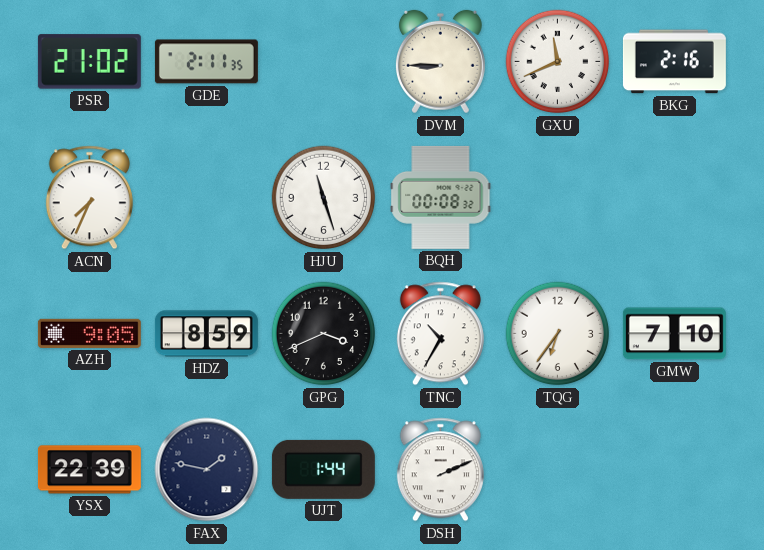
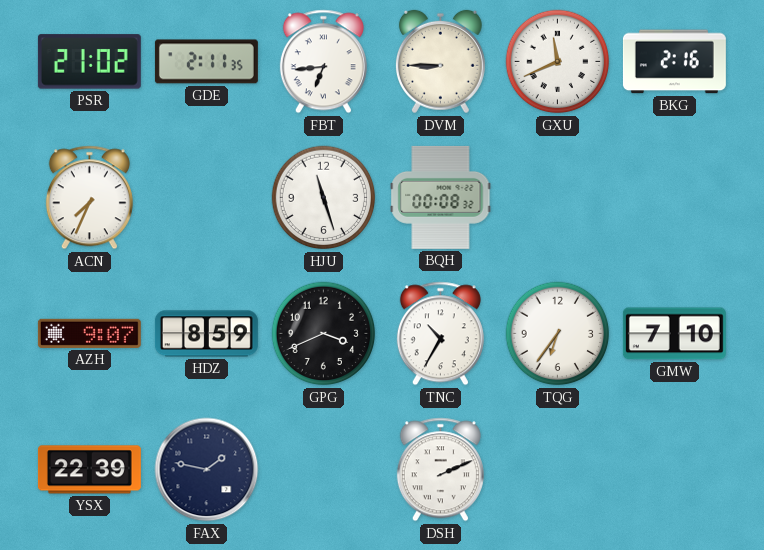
FBT: none -> 6:44 (323, 62)
AZH: 9:05 -> 9:07 (89, 333)
UJT: 1:44 -> none (323, 469)
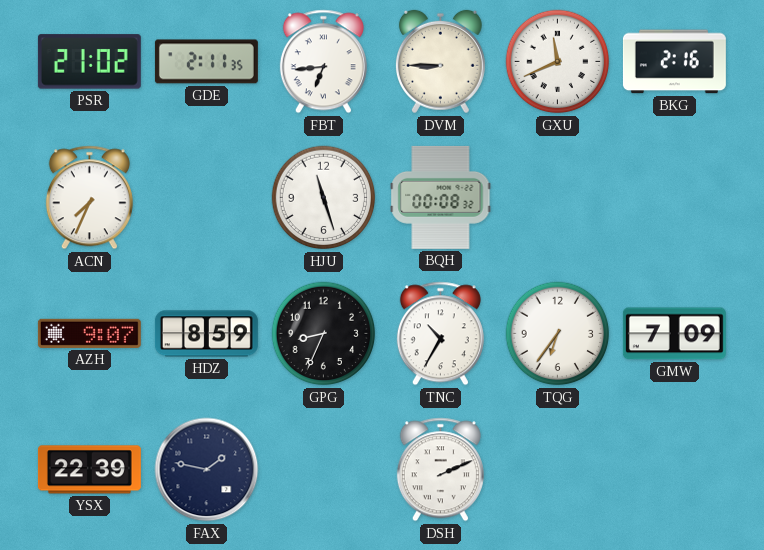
GPG: 3:41 -> 8:34 (324, 334)
GMW: 7:10 -> 7:09 (674, 334)
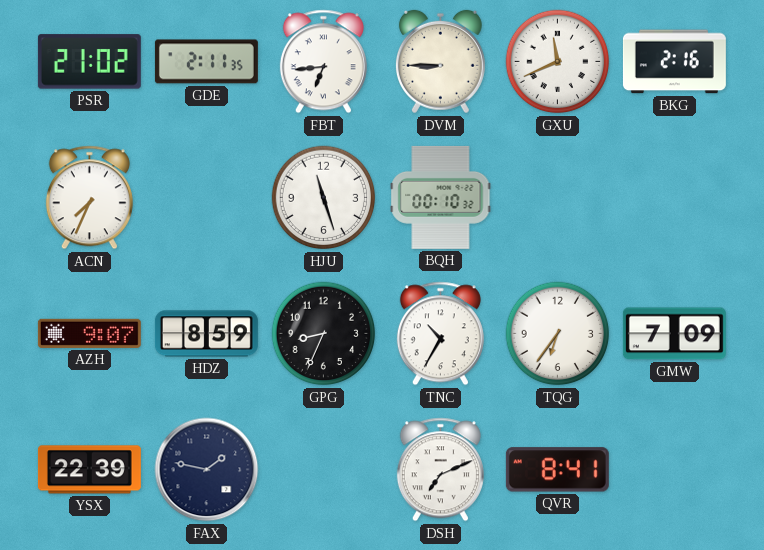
BQH: 00:08 -> 00:10 (441, 197)
DSH: 2:11 -> 7:11 (440, 470)
QVR: none -> 8:41 (557, 470)
